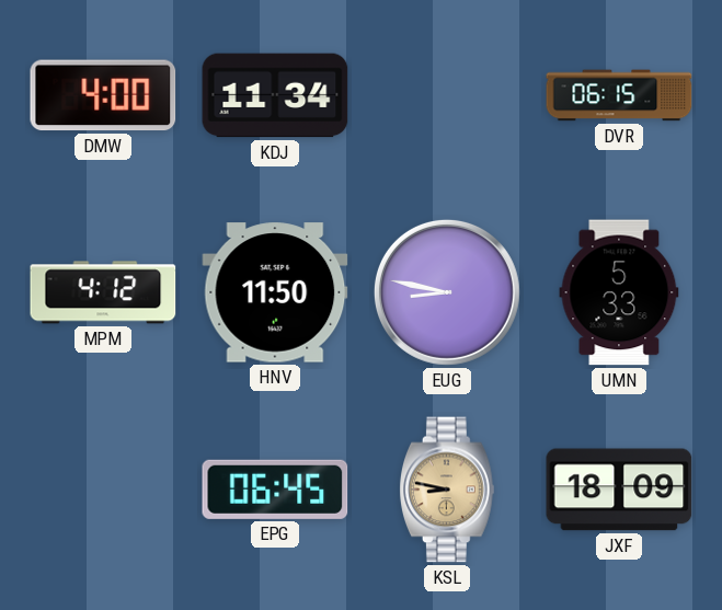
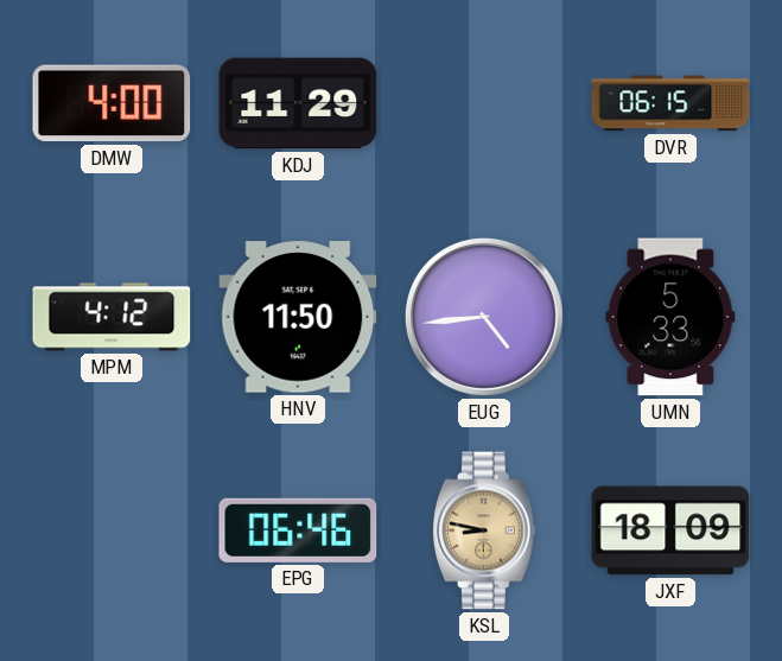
KDJ: 11:34 -> 11:29 (298, 103)
EUG: 8:47 -> 4:44 (484, 317)
EPG: 06:45 -> 06:46 (298, 530)
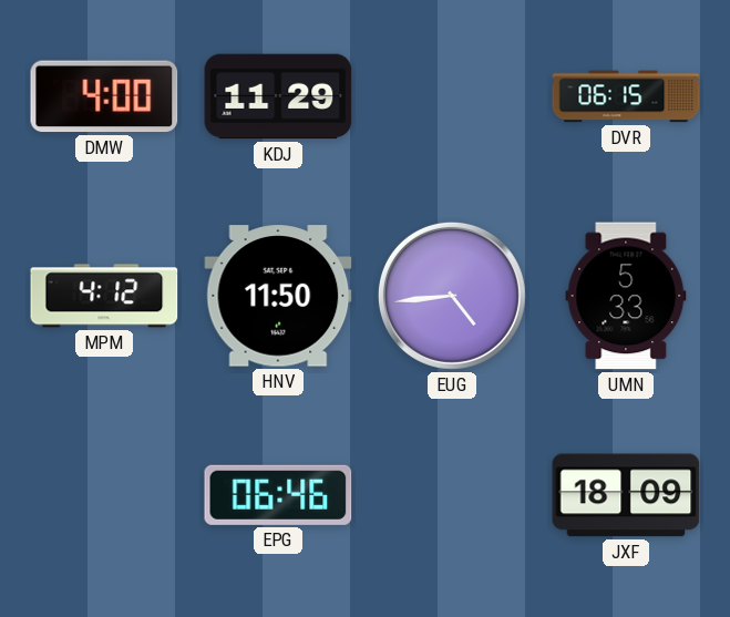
KSL: 8:47 -> none (484, 530)
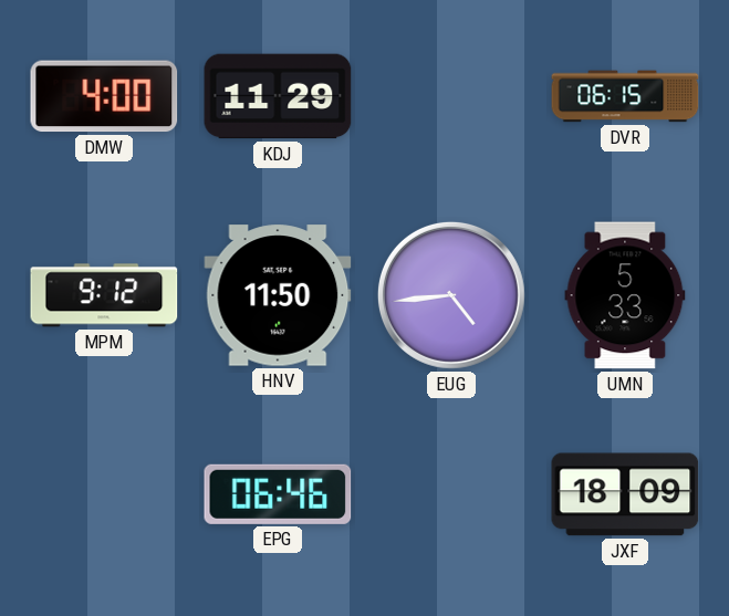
MPM: 4:12 -> 9:12 (104, 295)
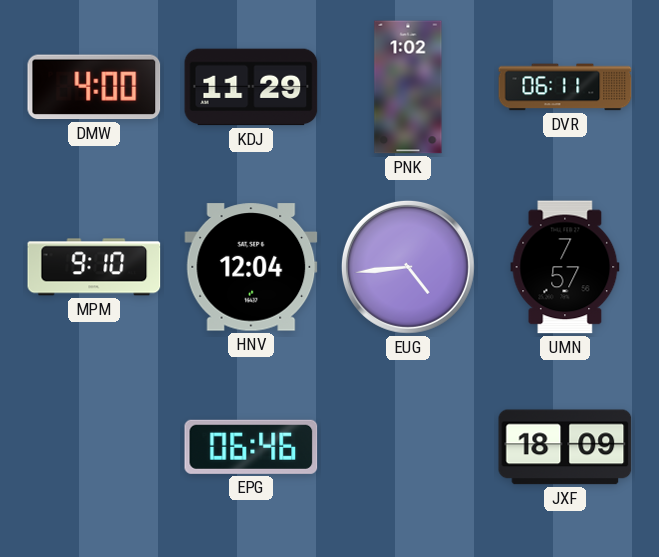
PNK: none -> 1:02 (408, 87)
DVR: 06:15 -> 06:11 (565, 87)
MPM: 9:12 -> 9:10 (94, 267)
HNV: 11:50 -> 12:04 (251, 267)
UMN: 5:33 -> 7:57 (565, 267)
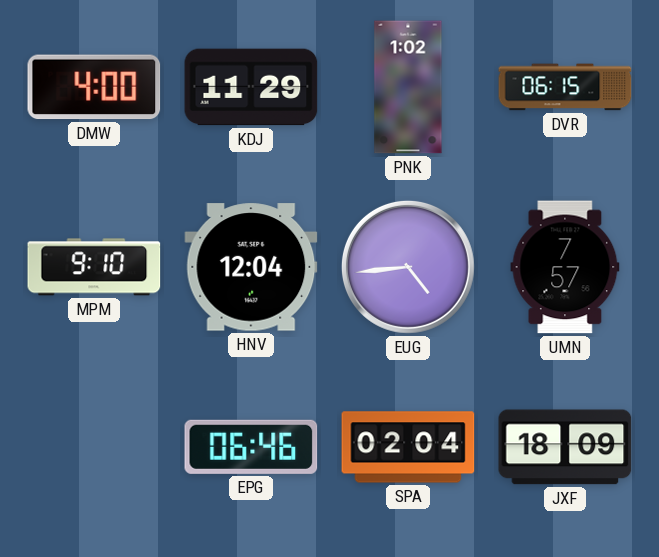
DVR: 06:11 -> 06:15 (565, 87)
SPA: none -> 02:04 (408, 447)
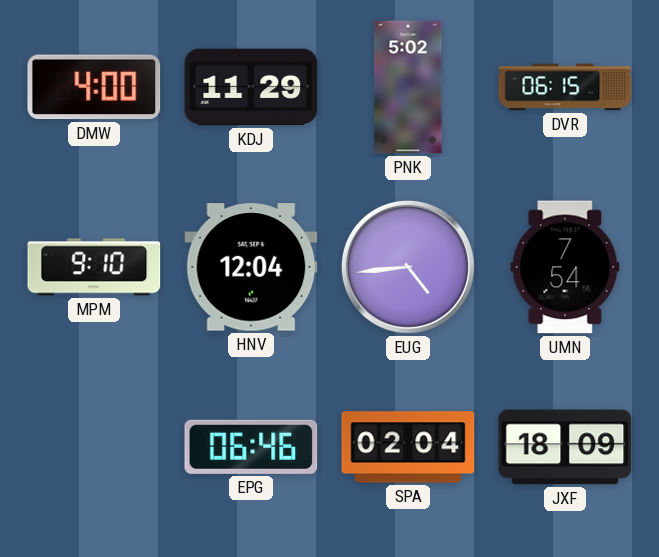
PNK: 1:02 -> 5:02 (408, 87)
UMN: 7:57 -> 7:54 (565, 267)
